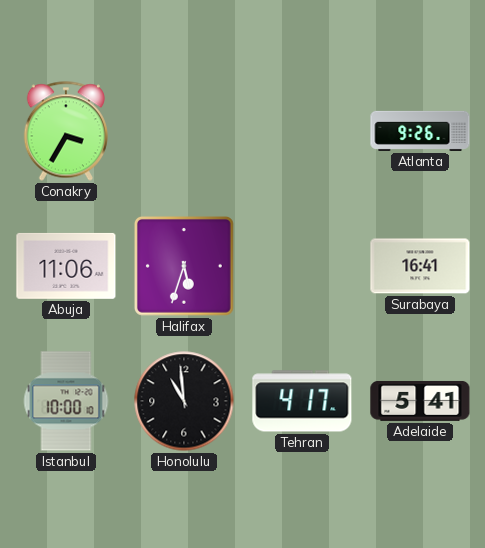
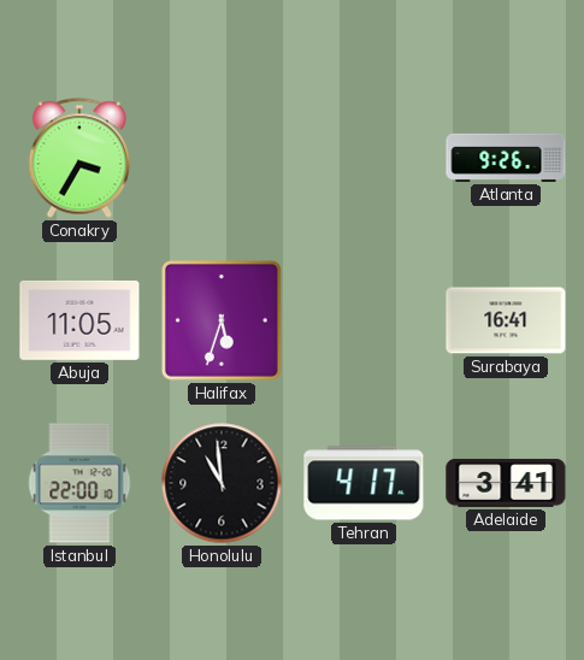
Abuja: 11:06 -> 11:05 (79, 320)
Istanbul: 10:00 -> 22:00 (79, 483)
Adelaide: 5:41 -> 3:41 (506, 483)
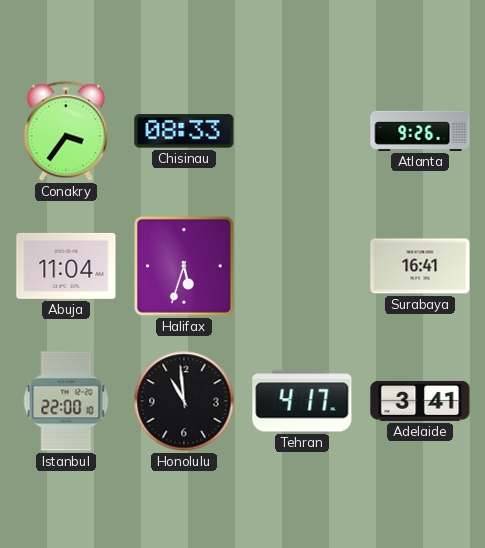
Conakry: 3:35 -> 3:36 (66, 131)
Chisinau: none -> 08:33 (184, 131)
Abuja: 11:05 -> 11:04 (66, 266)
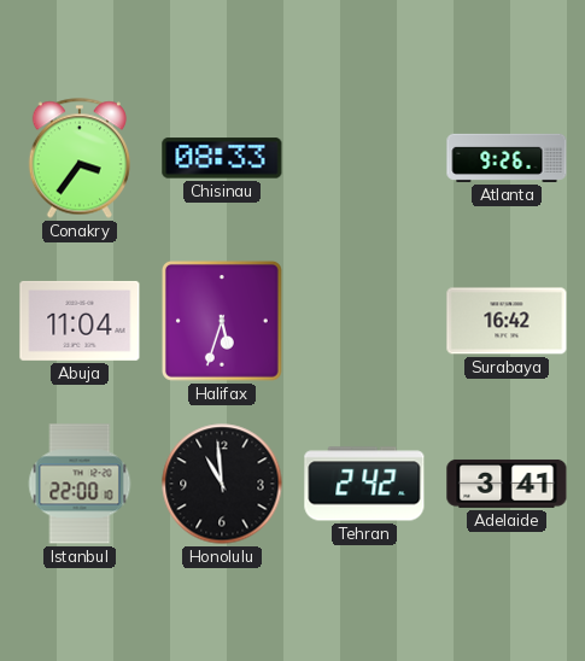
Surabaya: 16:41 -> 16:42 (507, 321)
Tehran: 4:17 -> 2:42 (364, 484)
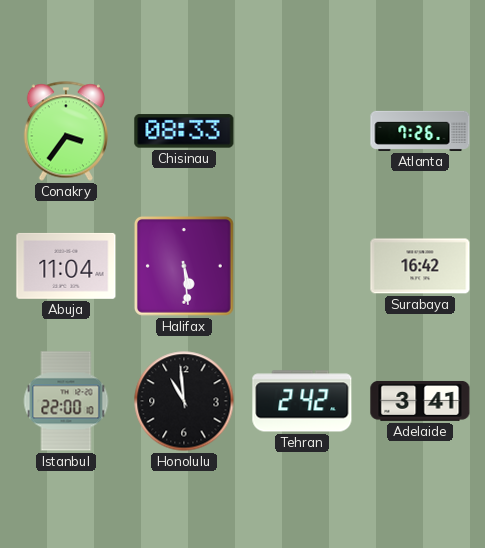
Atlanta: 9:26 -> 7:26 (420, 131)
Halifax: 5:33 -> 5:29 (184, 266)
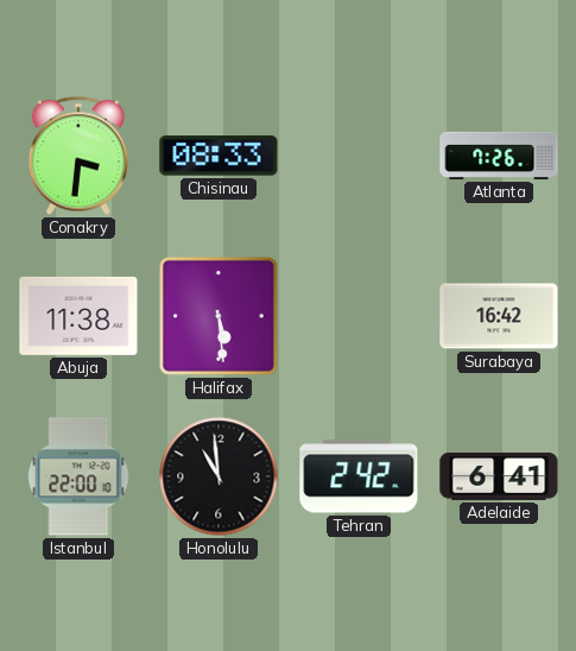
Conakry: 3:36 -> 3:31 (78, 156)
Abuja: 11:04 -> 11:38 (78, 316)
Adelaide: 3:41 -> 6:41 (499, 476)
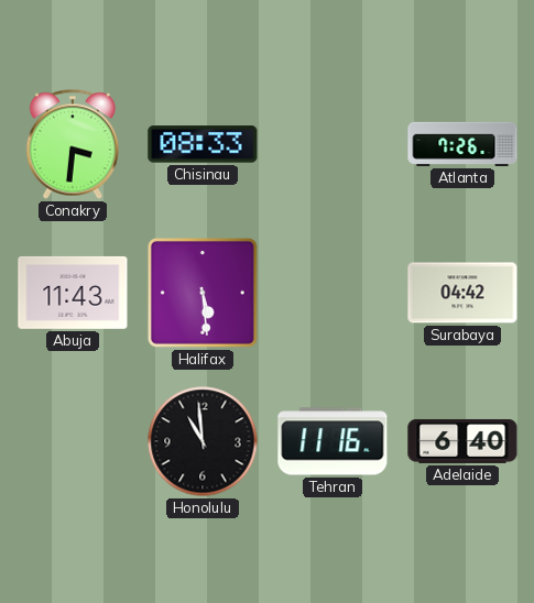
Abuja: 11:38 -> 11:43 (73, 293)
Surabaya: 16:42 -> 04:42 (462, 293)
Istanbul: 22:00 -> none (78, 476)
Tehran: 2:42 -> 11:16 (333, 441)
Adelaide: 6:41 -> 6:40 (462, 441)
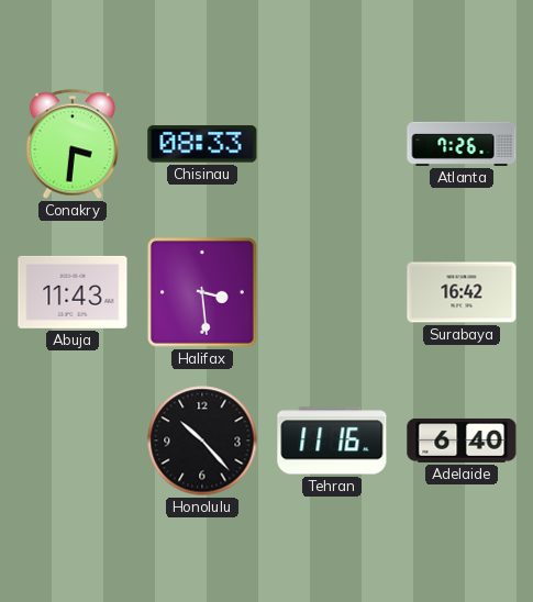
Halifax: 5:29 -> 3:29 (202, 292)
Surabaya: 04:42 -> 16:42 (462, 292)
Honolulu: 10:59 -> 10:23 (202, 441)
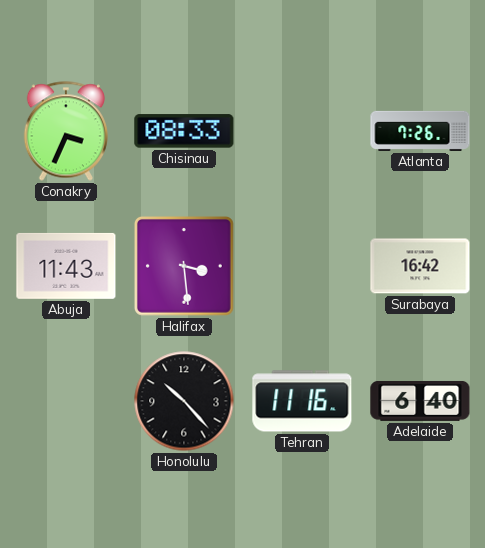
Conakry: 3:31 -> 3:34 (66, 131)
